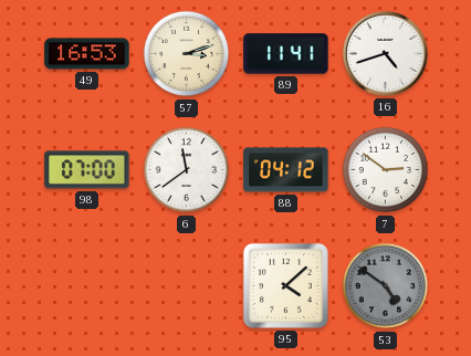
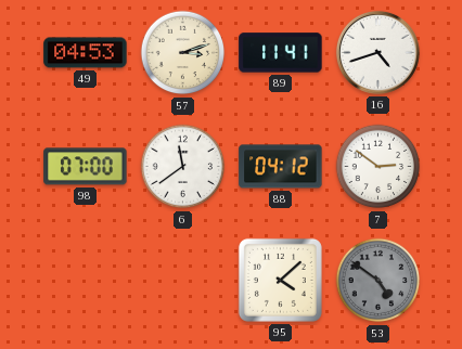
49: 16:53 -> 04:53 (86, 53)
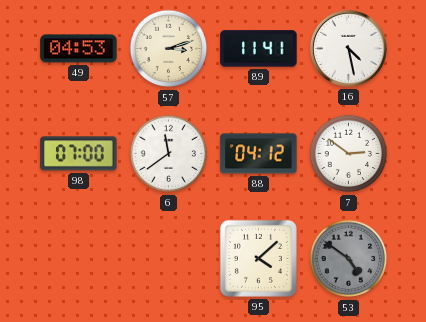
16: 4:42 -> 4:28 (348, 48)
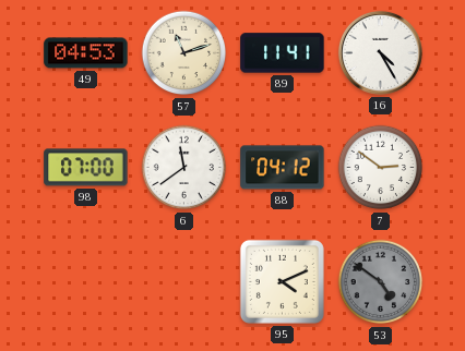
57: 3:12 -> 11:12 (184, 53)
16: 4:28 -> 4:25 (380, 52)
95: 4:08 -> 4:11 (282, 281)
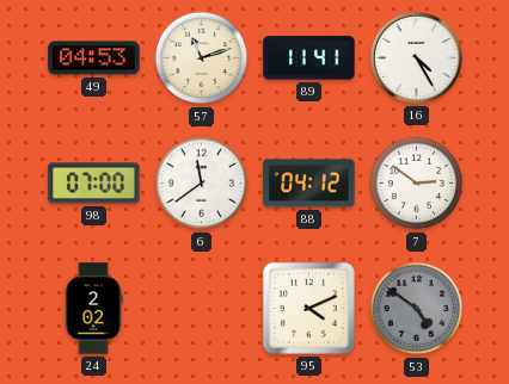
24: none -> 2:02 (93, 309)
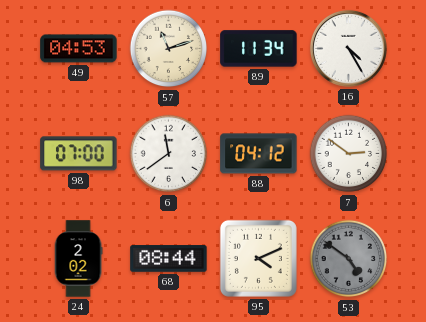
89: 11:41 -> 11:34 (259, 49)
68: none -> 08:44 (169, 259)
